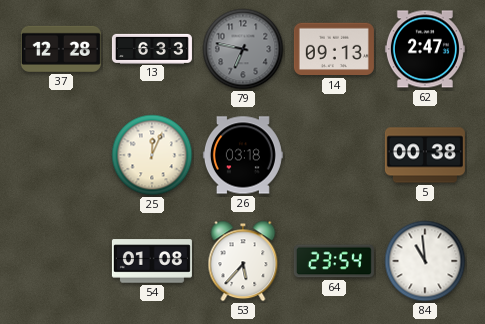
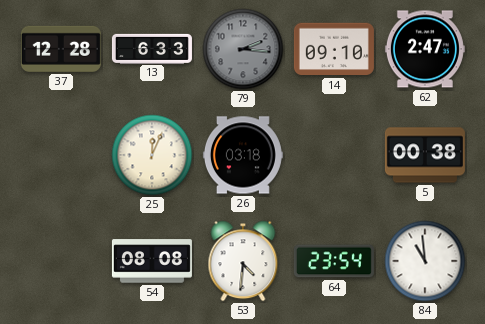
79: 6:47 -> 2:16 (243, 49)
14: 09:13 -> 09:10 (334, 49)
54: 01:08 -> 08:08 (152, 261)
53: 5:37 -> 4:31 (243, 261)
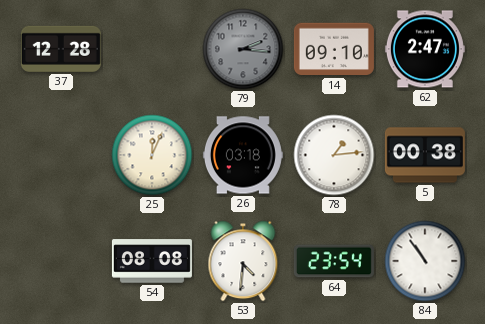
13: 6:33 -> none (152, 48)
78: none -> 1:14 (334, 155)
84: 10:59 -> 10:54 (425, 261)
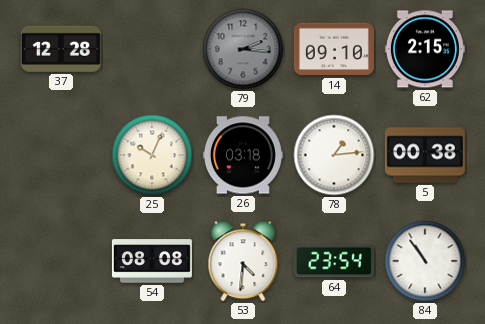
62: 2:47 -> 2:15 (425, 49)
25: 12:04 -> 10:04 (152, 155)
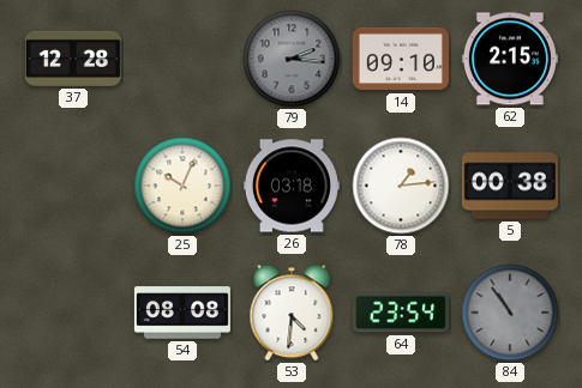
84 dial: white -> grey (510, 313)
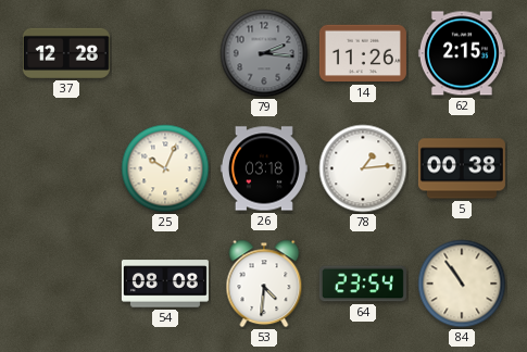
14: 09:10 -> 11:26 (363, 53)
84 dial: grey -> cream (462, 284)
